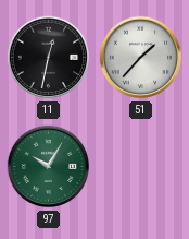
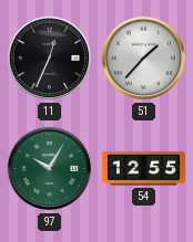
11: 12:32 -> 12:34 (50, 59)
54: none -> 12:55 (144, 169)
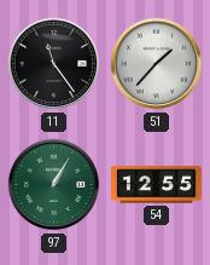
11: 12:34 -> 11:24 (54, 64)
97: 10:05 -> 1:05 (54, 185)
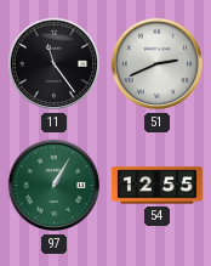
51: 1:37 -> 2:41 (158, 64)
